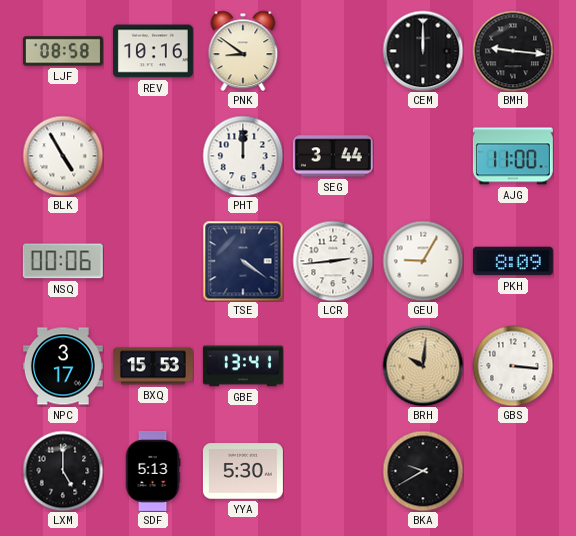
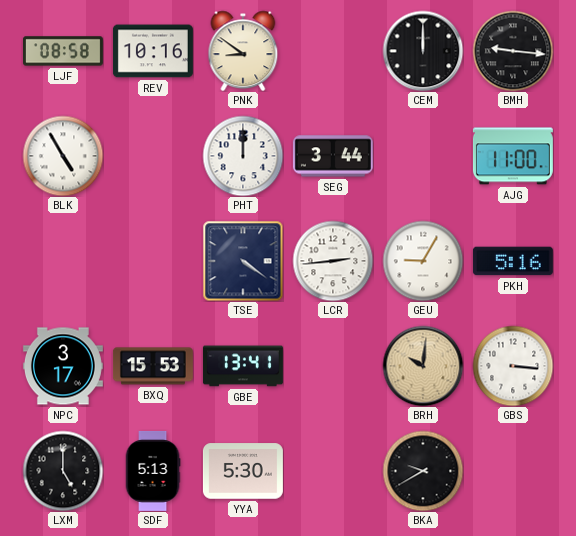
NSQ: 00:06 -> none (63, 261)
PKH: 8:09 -> 5:16 (513, 261)
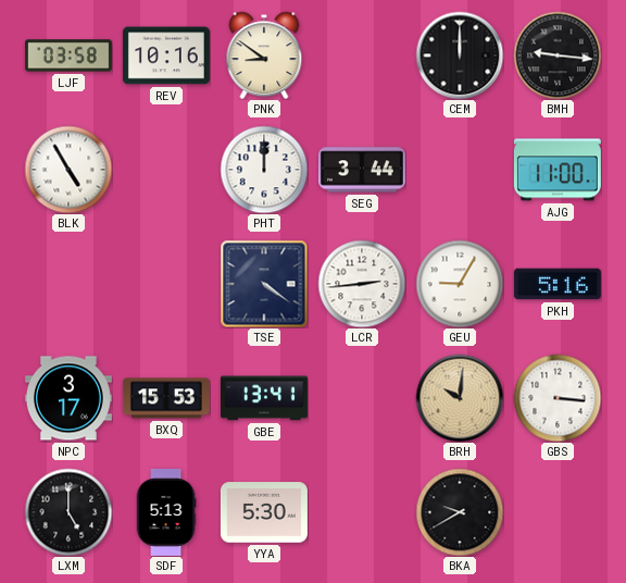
LJF: 08:58 -> 03:58 (68, 55)
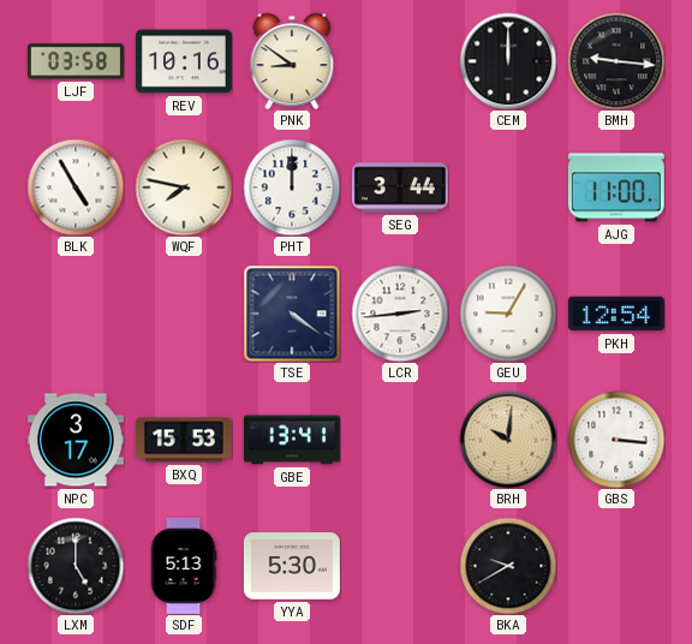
WQF: none -> 7:47 (184, 187)
PKH: 5:16 -> 12:54 (616, 314)
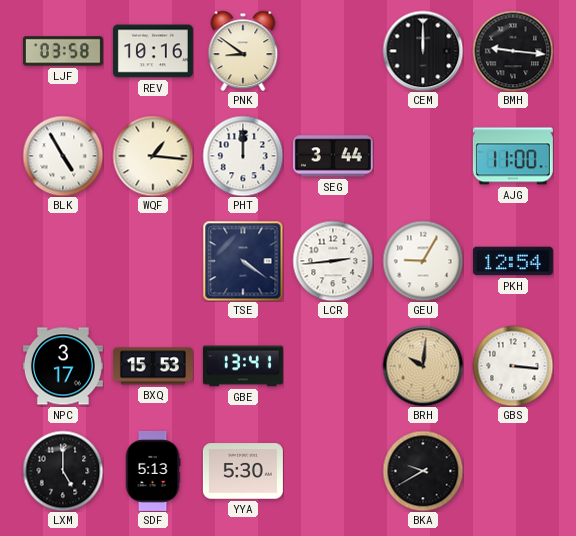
WQF: 7:47 -> 1:16 (153, 156)
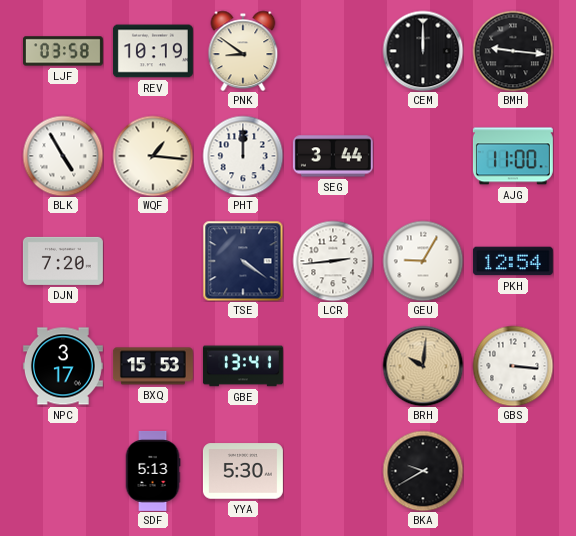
REV: 10:16 -> 10:19 (153, 51)
DJN: none -> 7:20 (63, 261)
LXM: 5:00 -> none (63, 471)
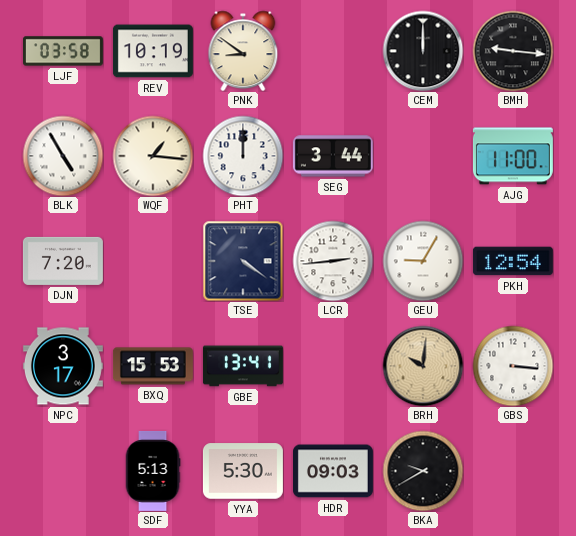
HDR: none -> 09:03 (333, 471)
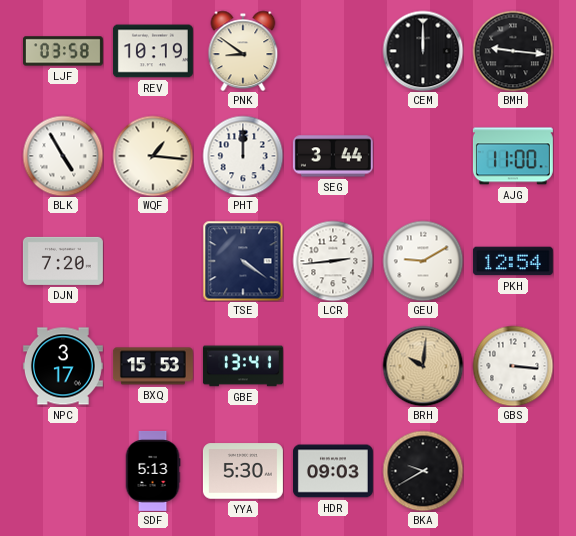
GEU: 9:05 -> 9:10 (423, 261)
